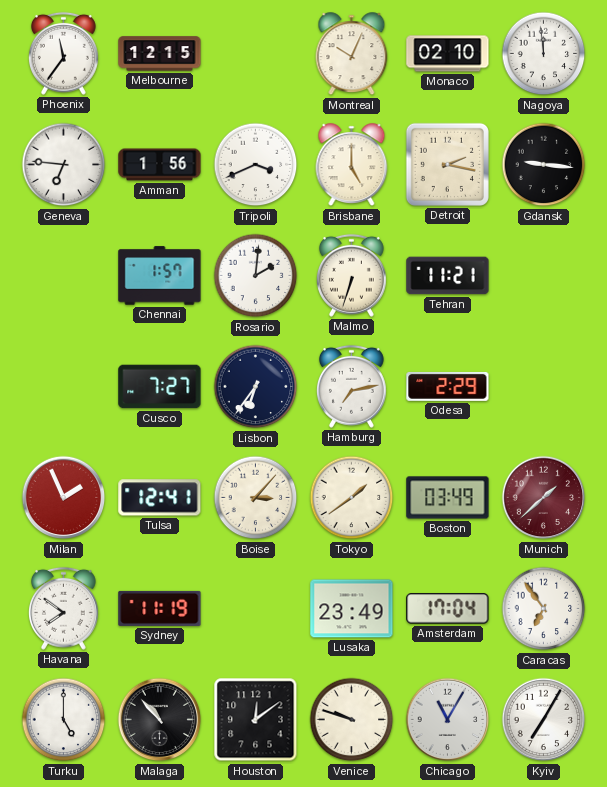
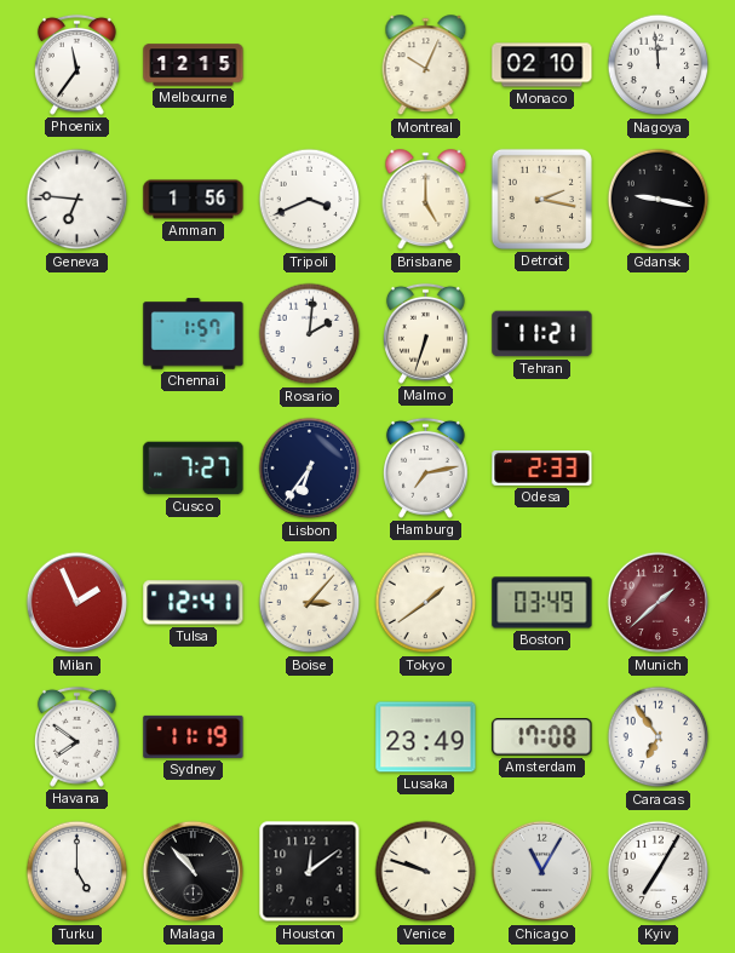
Gdansk: 9:16 -> 9:17 (659, 200)
Odesa: 2:29 -> 2:33 (542, 467)
Amsterdam: 17:04 -> 17:08 (542, 737)
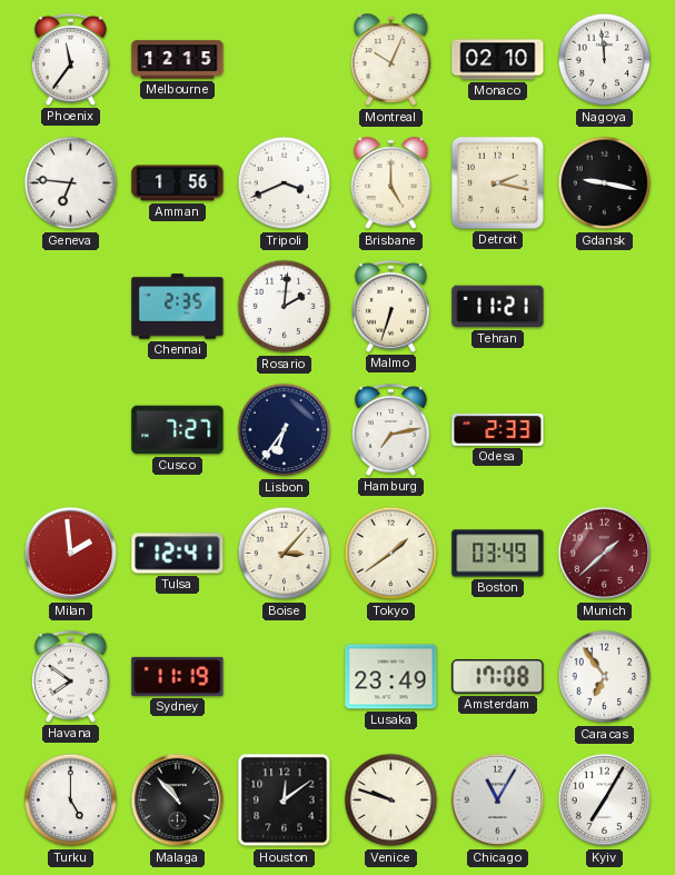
Chennai: 1:57 -> 2:35 (178, 307)
Milan: 1:56 -> 1:59 (71, 554)
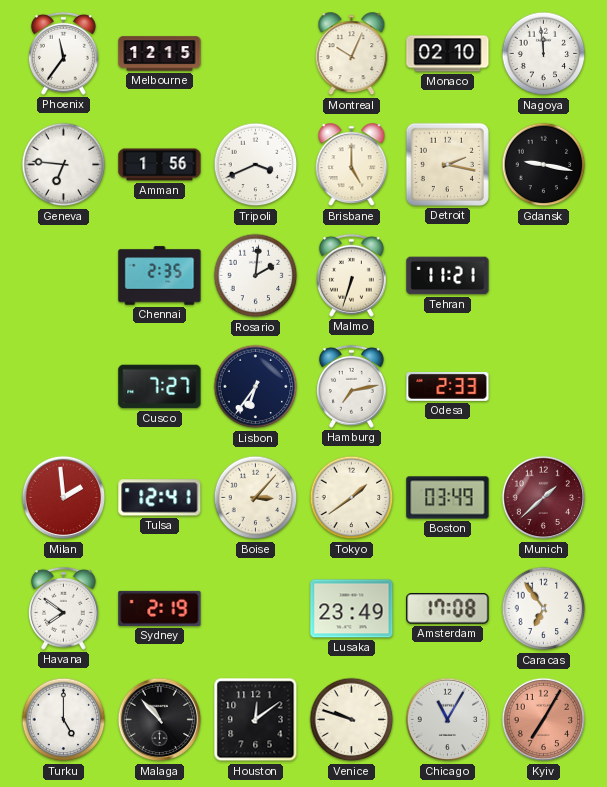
Sydney: 11:19 -> 2:19 (160, 608)
Kyiv dial: white -> salmon (544, 720)
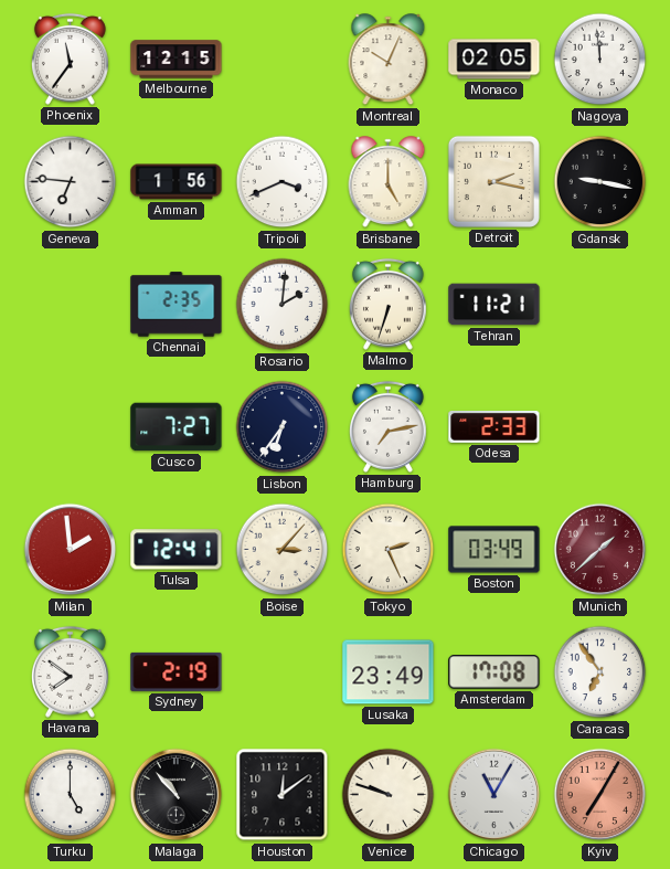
Monaco: 02:10 -> 02:05 (494, 60)
Tokyo: 1:39 -> 2:26 (389, 550)
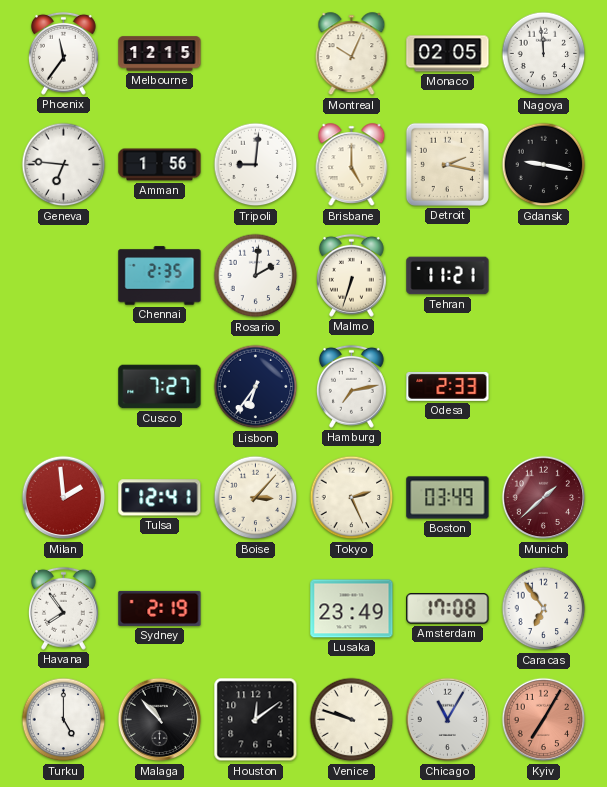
Tripoli: 3:41 -> 9:01 (256, 165)
Havana: 7:51 -> 7:54 (63, 608)
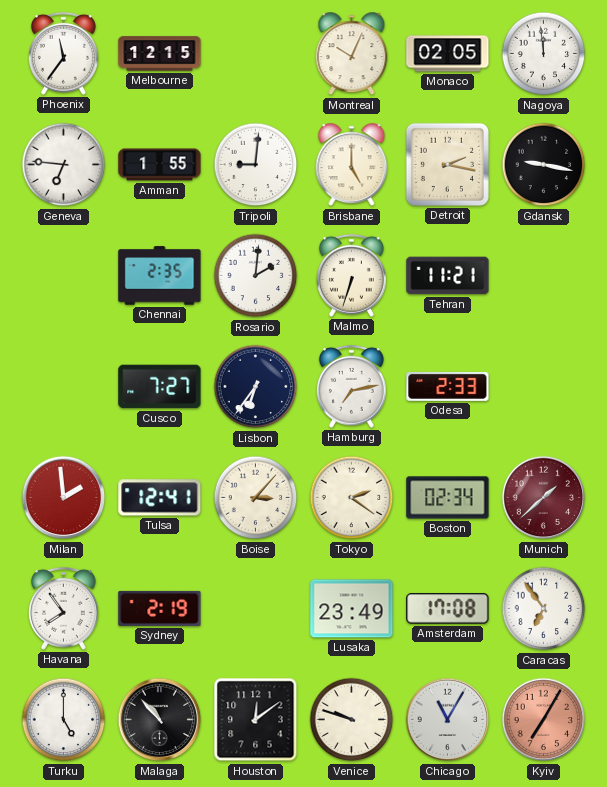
Amman: 1:56 -> 1:55 (160, 165)
Tokyo: 2:26 -> 2:21 (352, 498)
Boston: 03:49 -> 02:34 (448, 498)
